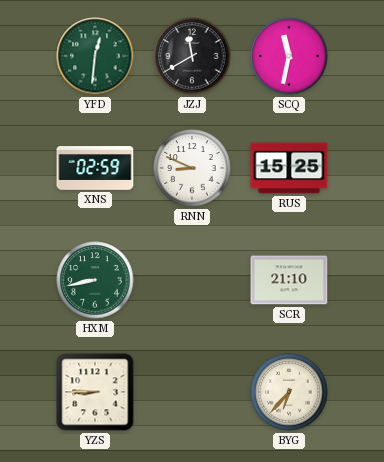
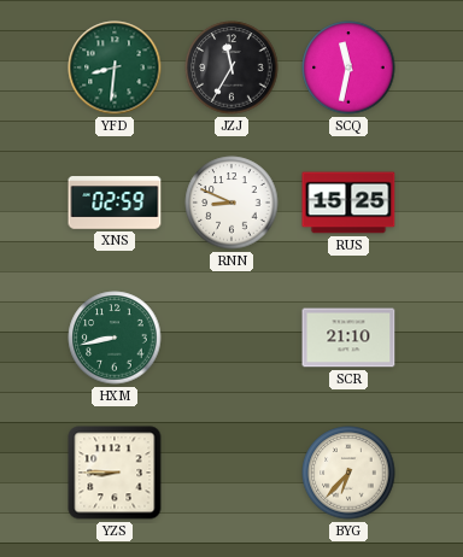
YFD: 12:31 -> 8:31 (115, 68)
JZJ: 11:40 -> 11:35 (231, 68)
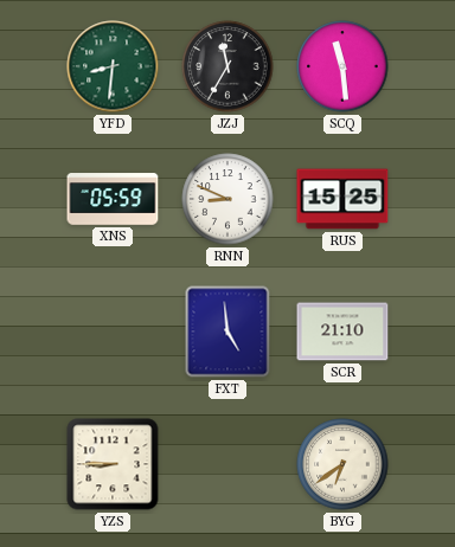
SCQ: 11:32 -> 11:29 (342, 66)
XNS: 02:59 -> 05:59 (113, 199)
HXM: 8:43 -> none (115, 338)
FXT: none -> 4:59 (227, 332)
BYG: 6:37 -> 6:39 (342, 464)
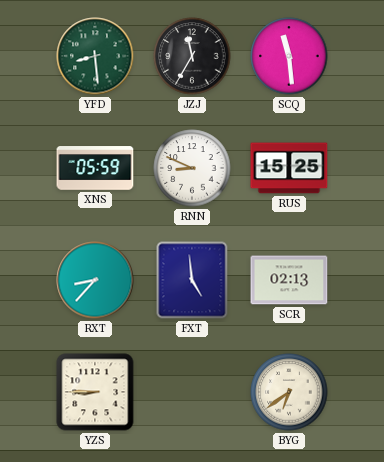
YFD: 8:31 -> 8:29 (95, 56)
RXT: none -> 8:37 (95, 280)
SCR: 21:10 -> 02:13 (289, 280)
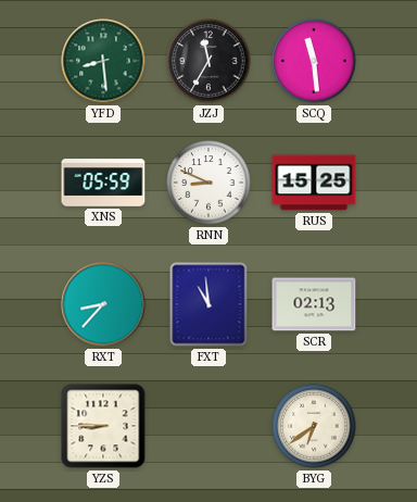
FXT: 4:59 -> 10:59 (208, 304)
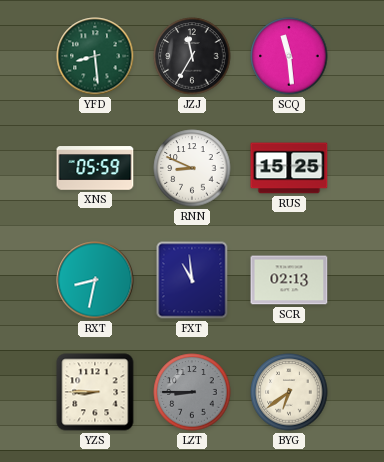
RXT: 8:37 -> 8:32 (95, 280)
LZT: none -> 8:45 (192, 392)
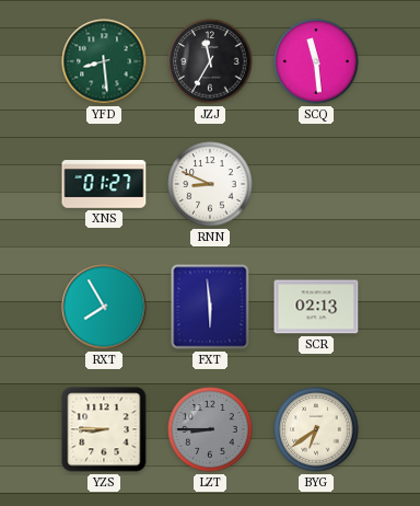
XNS: 05:59 -> 01:27 (104, 184)
RUS: 15:25 -> none (289, 168)
RXT: 8:32 -> 7:55 (104, 307)
FXT: 10:59 -> 5:59 (210, 307)
